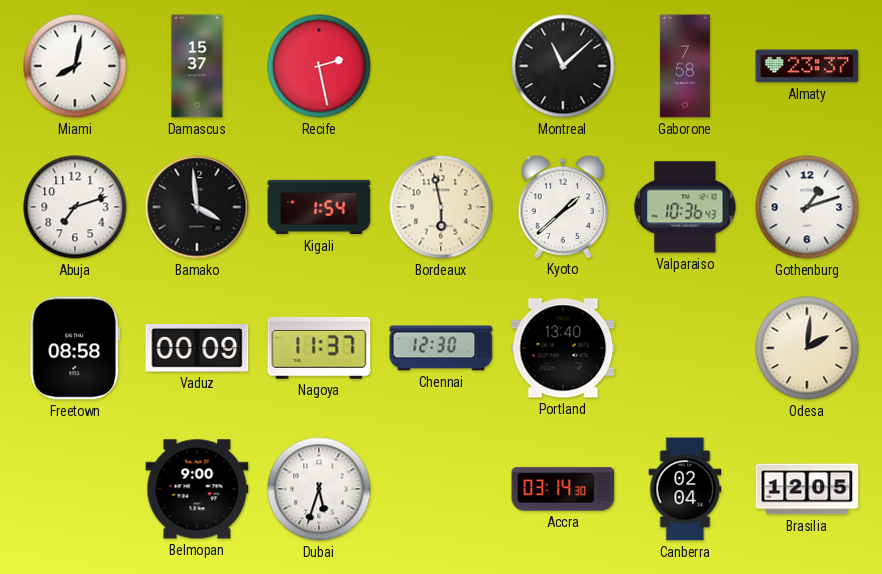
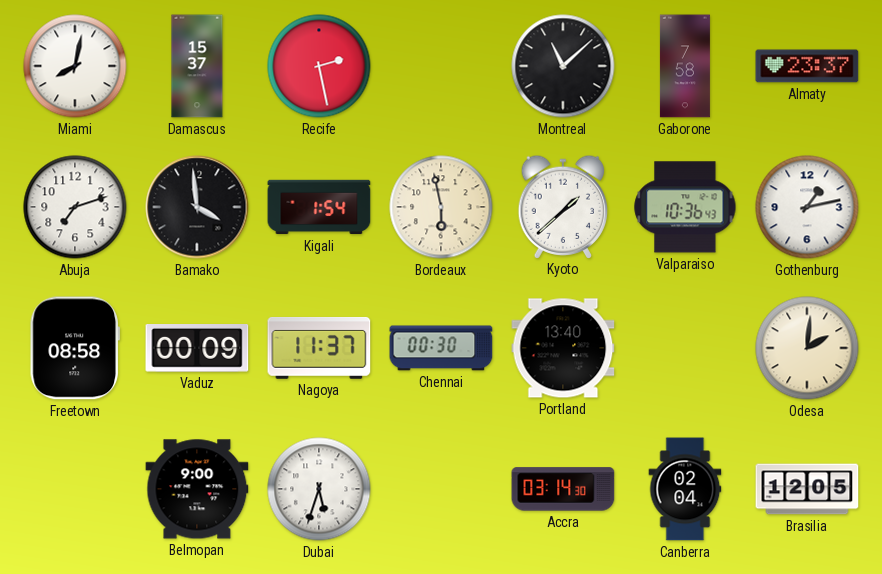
Gothenburg: 1:12 -> 1:13 (807, 207)
Chennai: 12:30 -> 00:30 (441, 348)
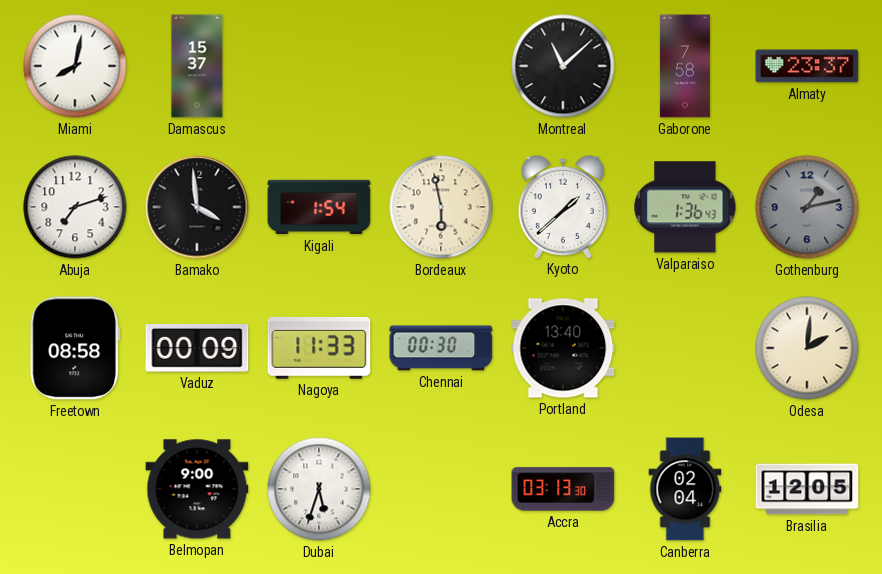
Recife: 2:28 -> none (319, 66)
Valparaiso: 10:36 -> 1:36 (685, 207)
Gothenburg dial: white -> grey (807, 207)
Nagoya: 11:37 -> 11:33 (319, 348)
Accra: 03:14 -> 03:13 (563, 489)
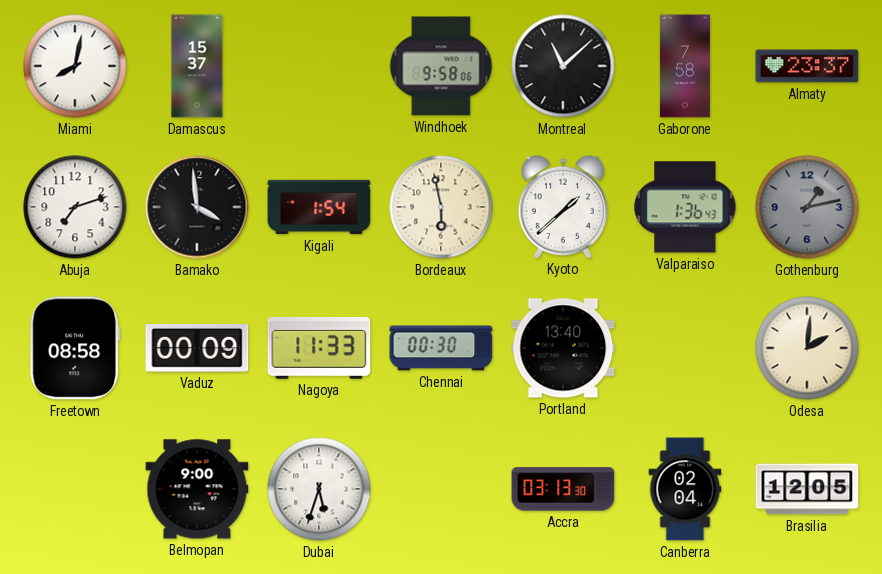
Windhoek: none -> 9:58 (441, 66)
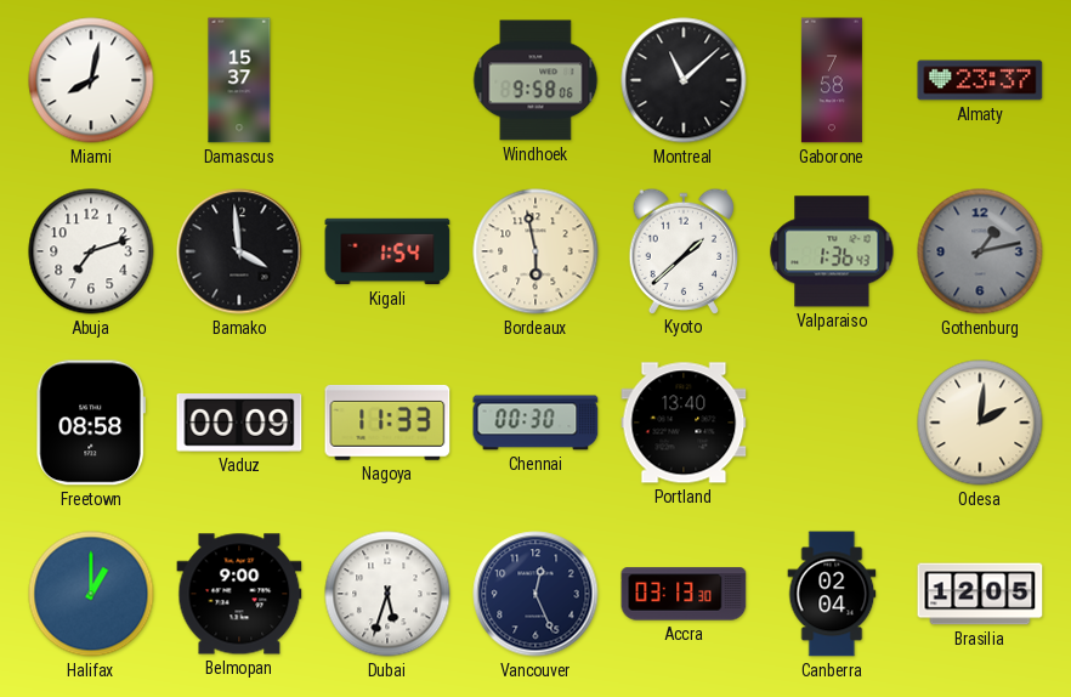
Halifax: none -> 1:00 (91, 594)
Vancouver: none -> 12:26 (535, 594)
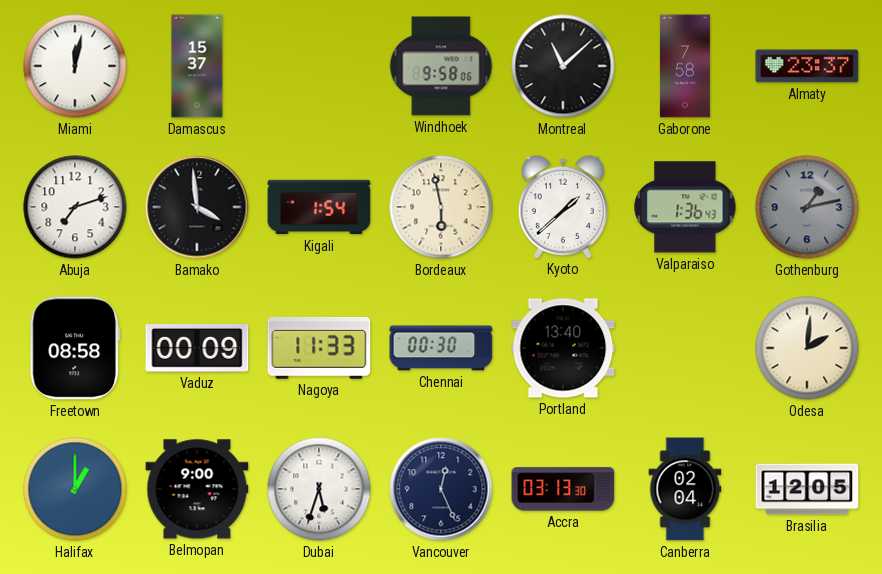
Miami: 8:02 -> 12:02 (75, 66)
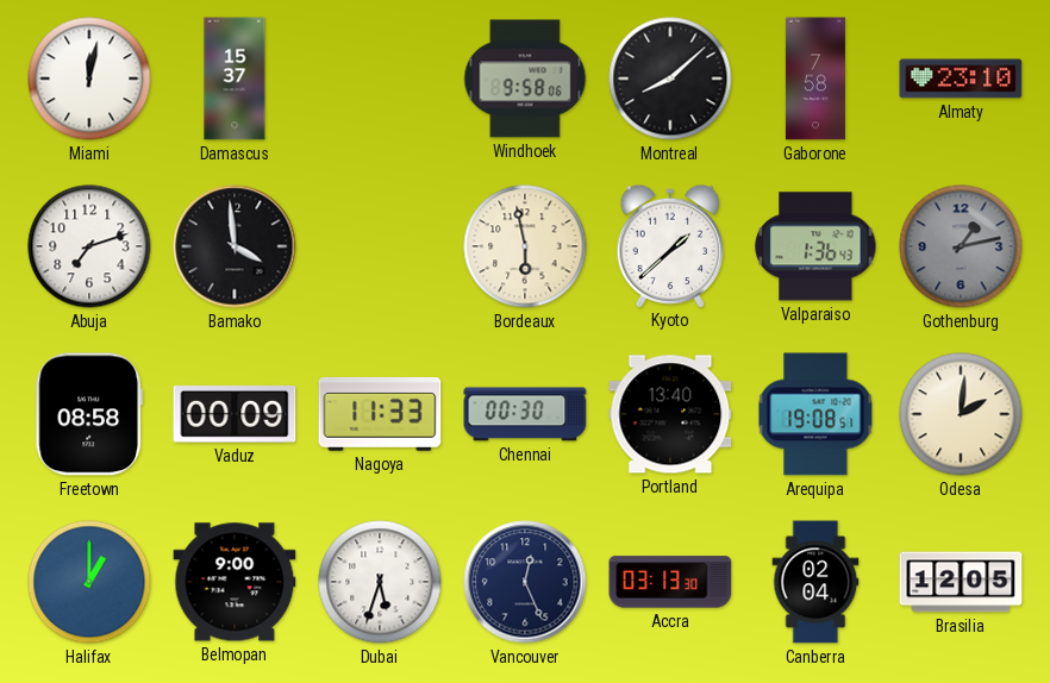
Montreal: 11:08 -> 8:08 (670, 79)
Almaty: 23:37 -> 23:10 (961, 79)
Kigali: 1:54 -> none (319, 207)
Arequipa: none -> 19:08 (815, 414)
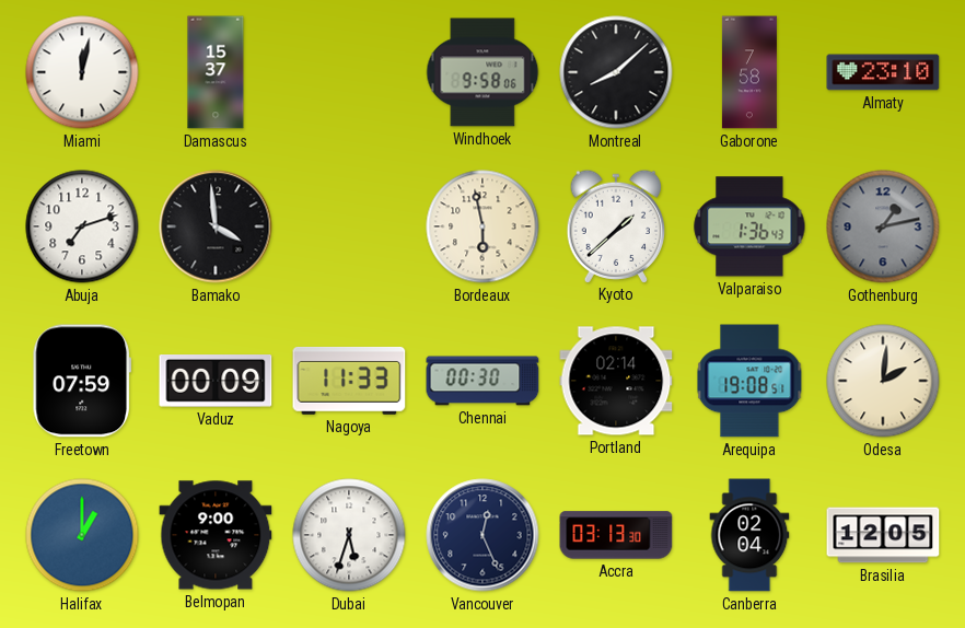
Freetown: 08:58 -> 07:59 (81, 381)
Portland: 13:40 -> 02:14 (616, 381)
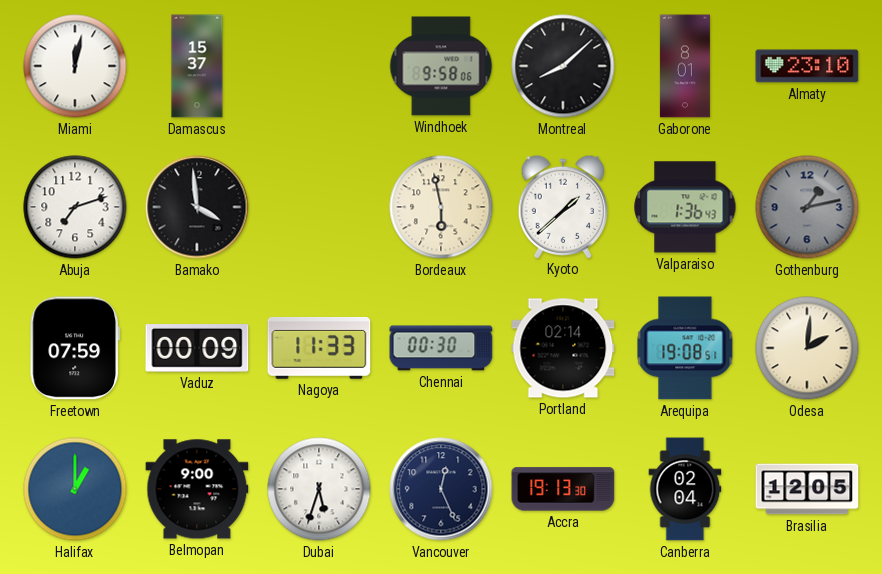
Gaborone: 7:58 -> 8:01 (685, 66)
Accra: 03:13 -> 19:13 (563, 489)
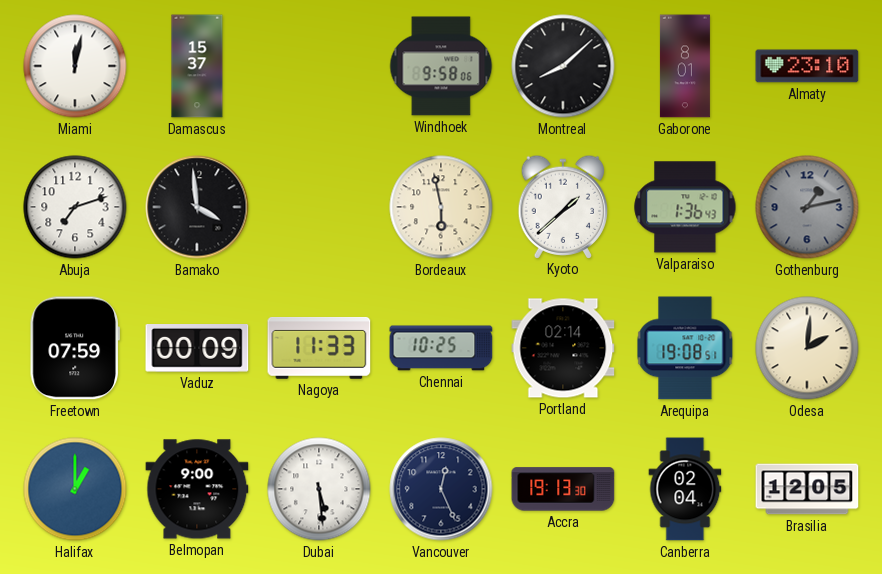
Chennai: 00:30 -> 10:25 (441, 348)
Dubai: 5:33 -> 5:29 (319, 489)
